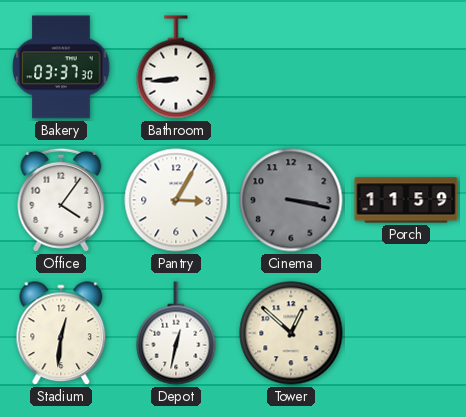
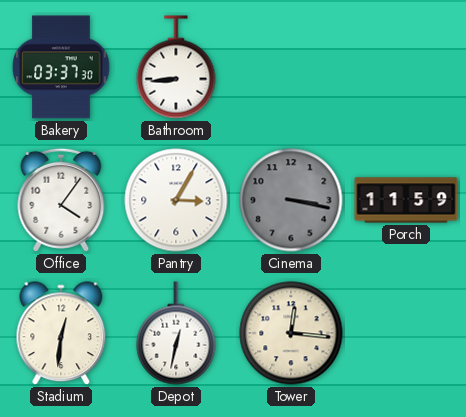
Tower: 12:52 -> 12:16 (291, 333)
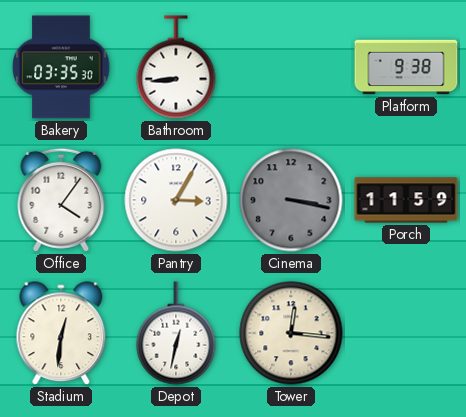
Bakery: 03:37 -> 03:35 (61, 67)
Platform: none -> 9:38 (406, 67)
